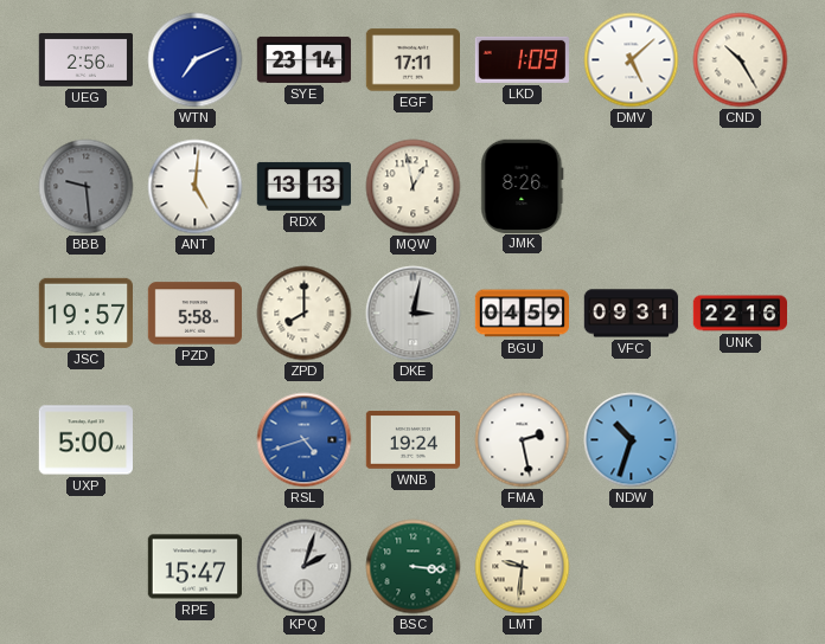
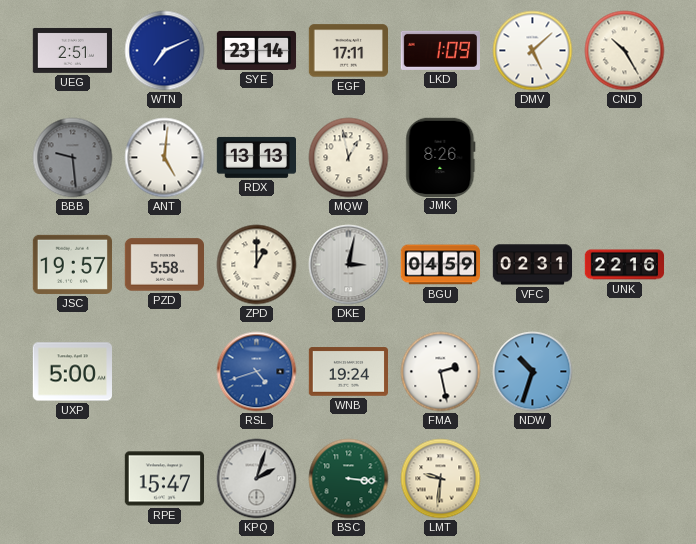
UEG: 2:56 -> 2:51 (72, 50)
ZPD: 8:00 -> 1:00 (257, 265)
VFC: 09:31 -> 02:31 (533, 265)
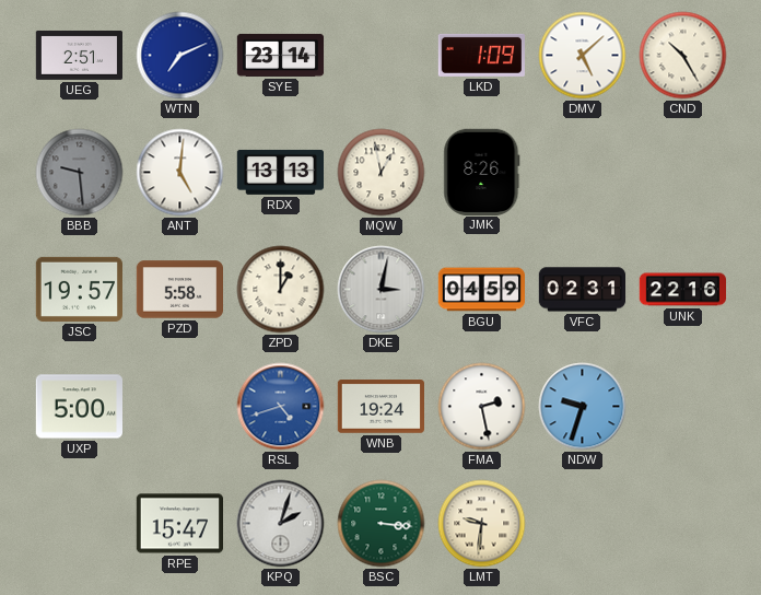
EGF: 17:11 -> none (348, 51)
NDW: 10:33 -> 9:33 (583, 407)
